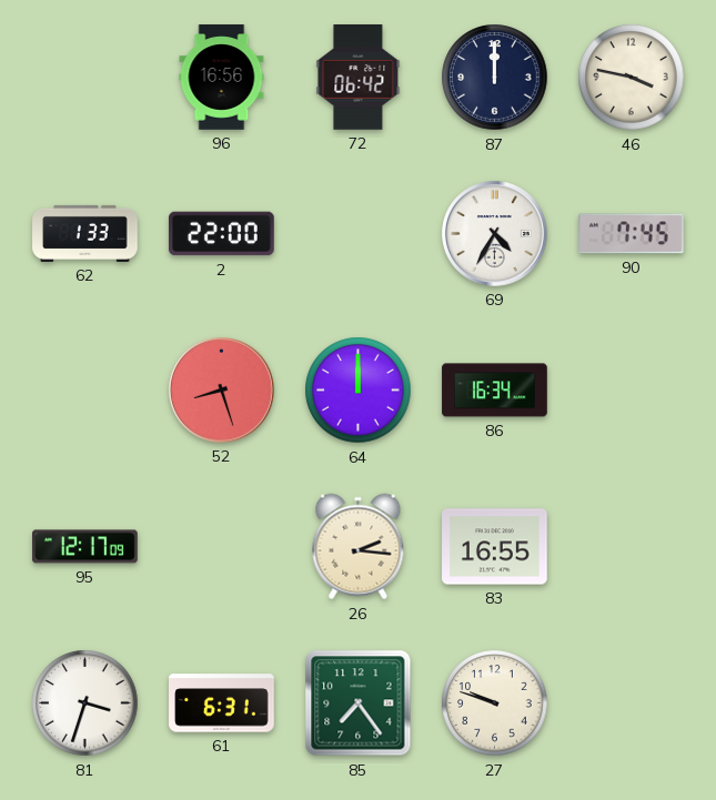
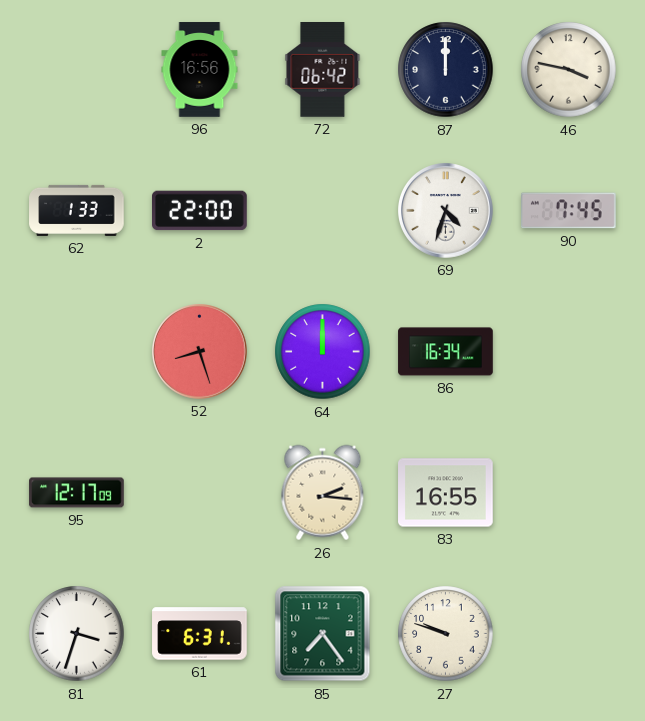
69: 4:35 -> 4:33 (446, 211)
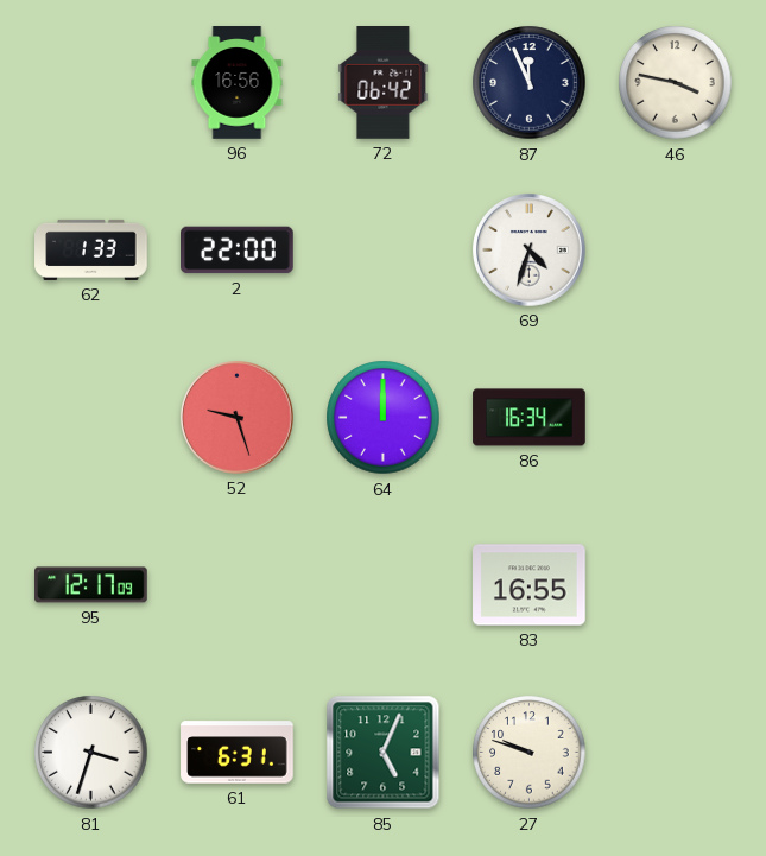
87: 12:00 -> 11:56 (530, 83)
90: 7:45 -> none (569, 211)
52: 8:27 -> 9:27 (238, 418)
26: 2:16 -> none (323, 493)
85: 7:24 -> 5:04 (384, 753)
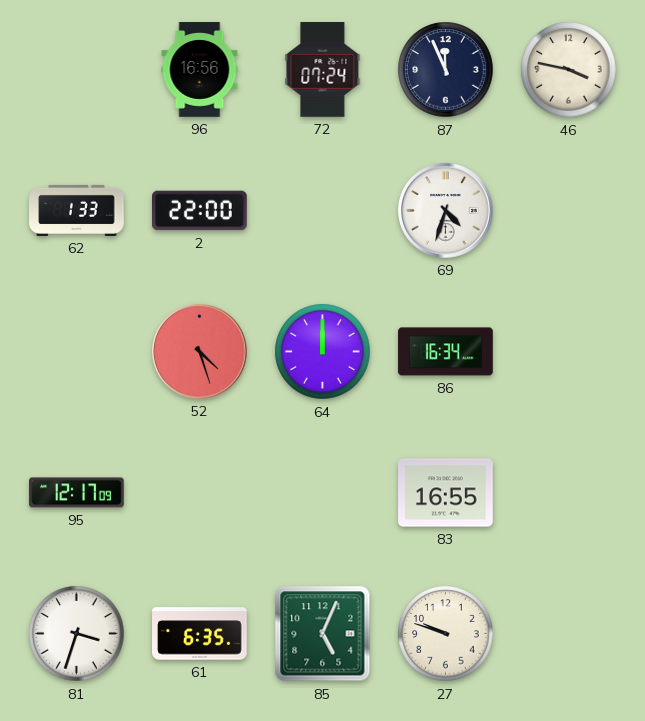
72: 06:42 -> 07:24 (323, 70)
52: 9:27 -> 4:27 (200, 352)
61: 6:31 -> 6:35 (200, 634)
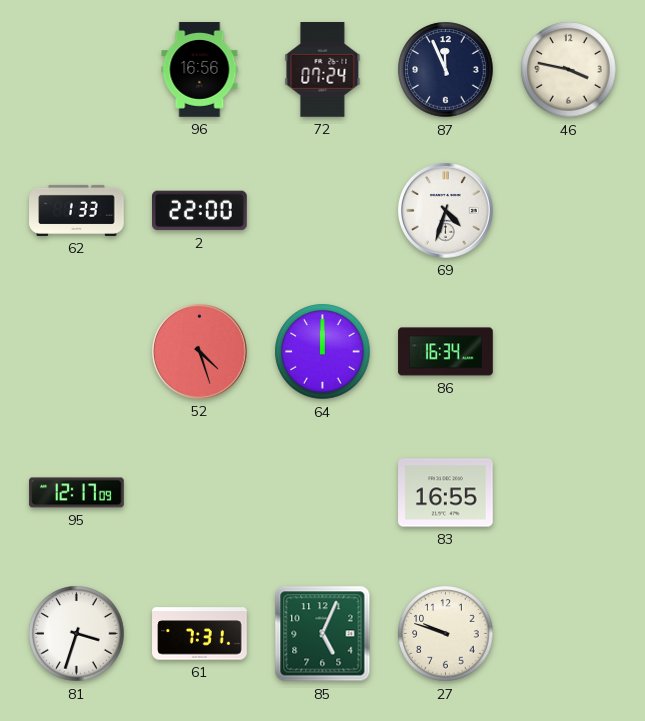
61: 6:35 -> 7:31 (200, 634)
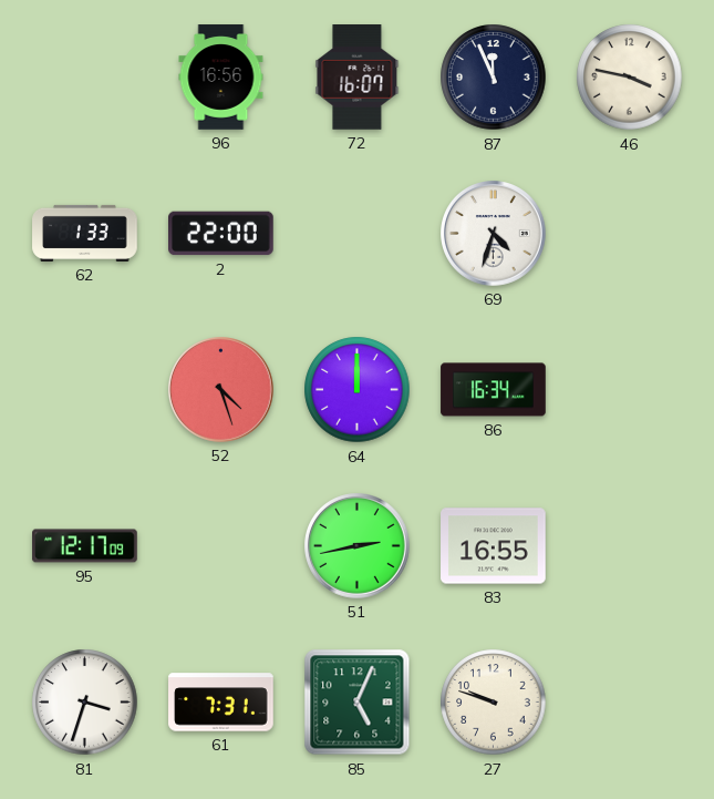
72: 07:24 -> 16:07 (358, 78)
51: none -> 2:43 (358, 546)
